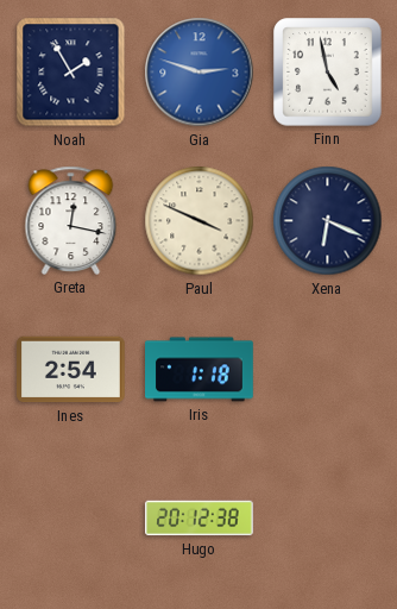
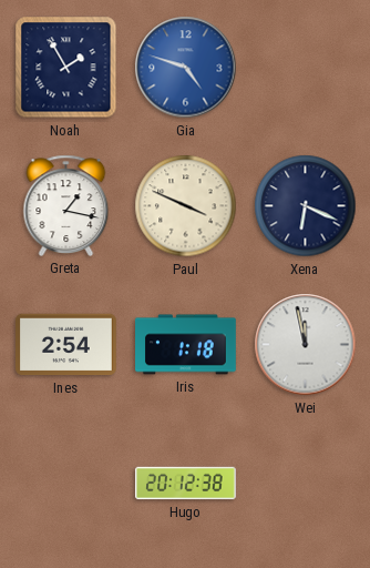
Gia: 2:48 -> 4:48 (186, 68)
Finn: 4:58 -> none (328, 73)
Greta: 12:17 -> 1:17 (66, 205)
Wei: none -> 11:58 (306, 345)
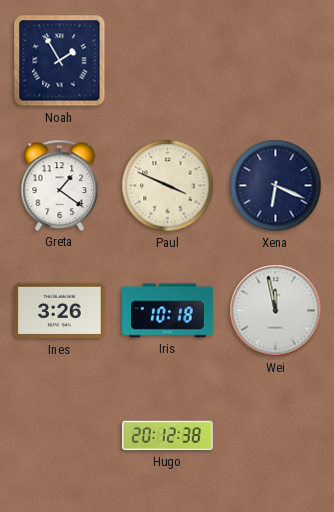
Gia: 4:48 -> none (186, 68)
Greta: 1:17 -> 1:21 (60, 185)
Ines: 2:54 -> 3:26 (60, 311)
Iris: 1:18 -> 10:18 (168, 311)
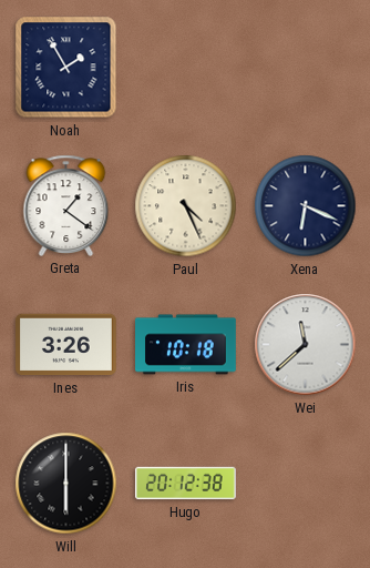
Paul: 3:49 -> 4:26 (186, 206)
Wei: 11:58 -> 11:38 (306, 345)
Will: none -> 6:00 (66, 484)
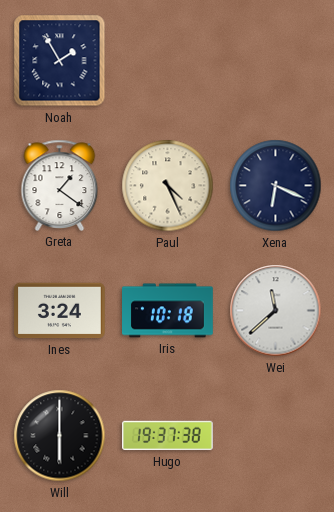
Ines: 3:26 -> 3:24 (60, 311)
Hugo: 20:12 -> 19:37 (168, 436)
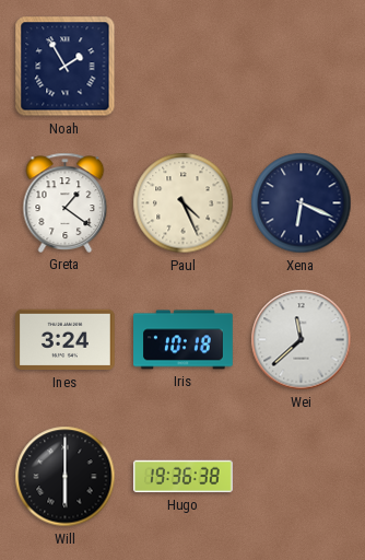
Hugo: 19:37 -> 19:36 (184, 477)
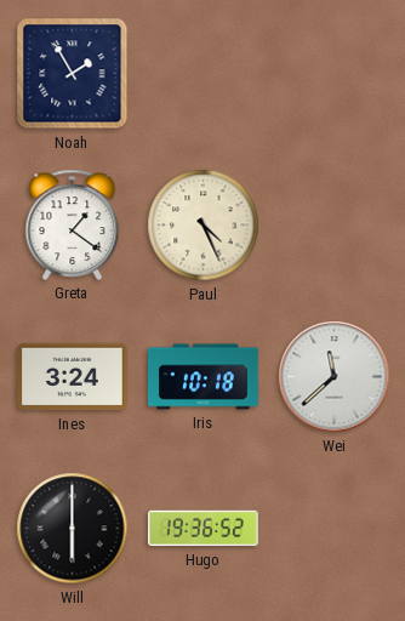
Xena: 6:19 -> none (302, 203)
Hugo: 19:36:38 -> 19:36:52 (204, 529)
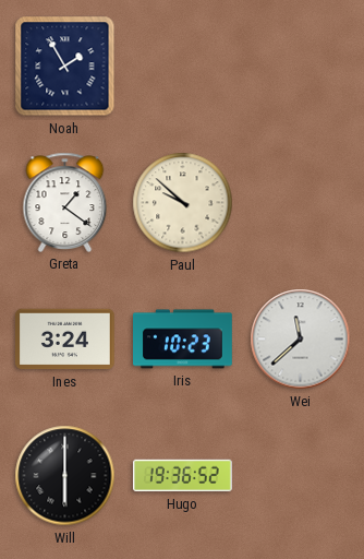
Paul: 4:26 -> 9:52 (183, 203)
Iris: 10:18 -> 10:23 (183, 340)
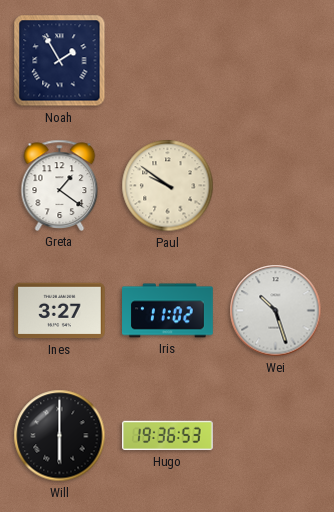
Paul: 9:52 -> 9:51 (168, 186)
Ines: 3:24 -> 3:27 (60, 311)
Iris: 10:23 -> 11:02 (168, 311)
Wei: 11:38 -> 10:27 (276, 311)
Hugo: 19:36:52 -> 19:36:53 (168, 436)
